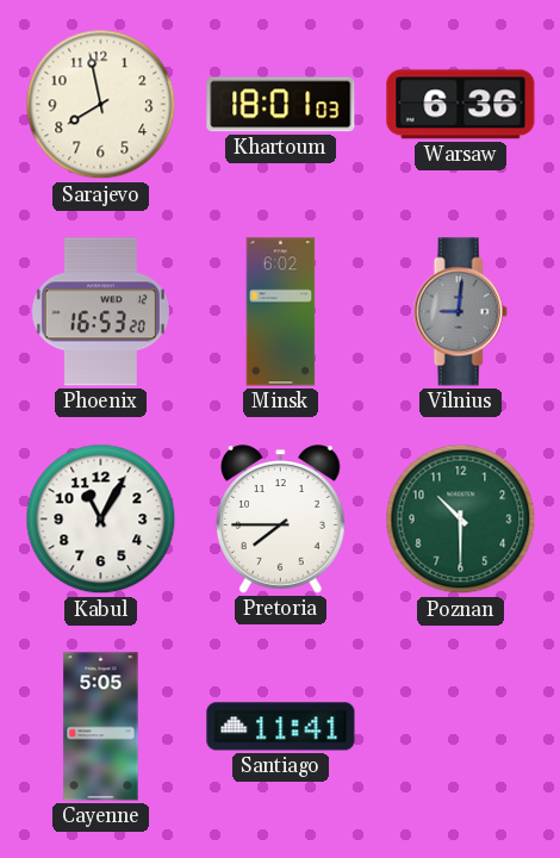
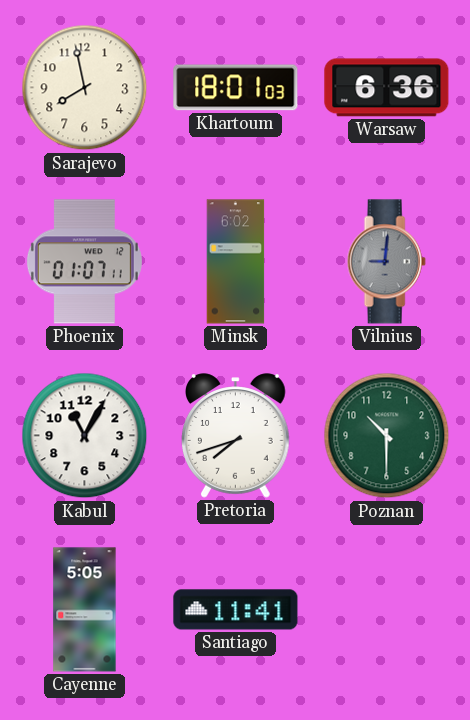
Phoenix: 16:53 -> 01:07 (84, 262)
Pretoria: 7:45 -> 7:42 (236, 436)
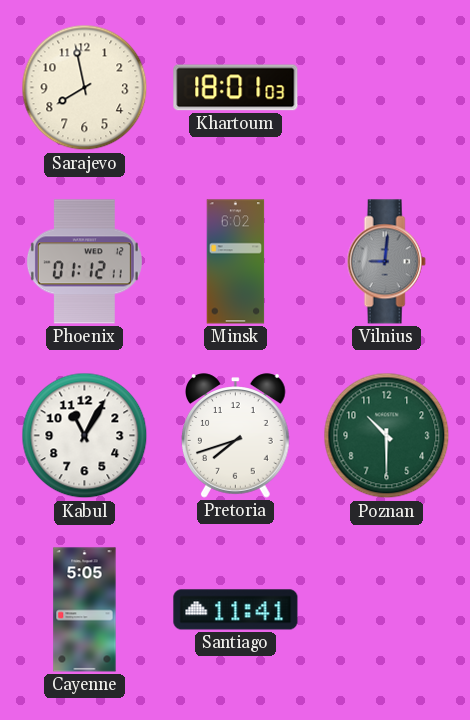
Warsaw: 6:36 -> none (387, 88)
Phoenix: 01:07 -> 01:12 (84, 262)
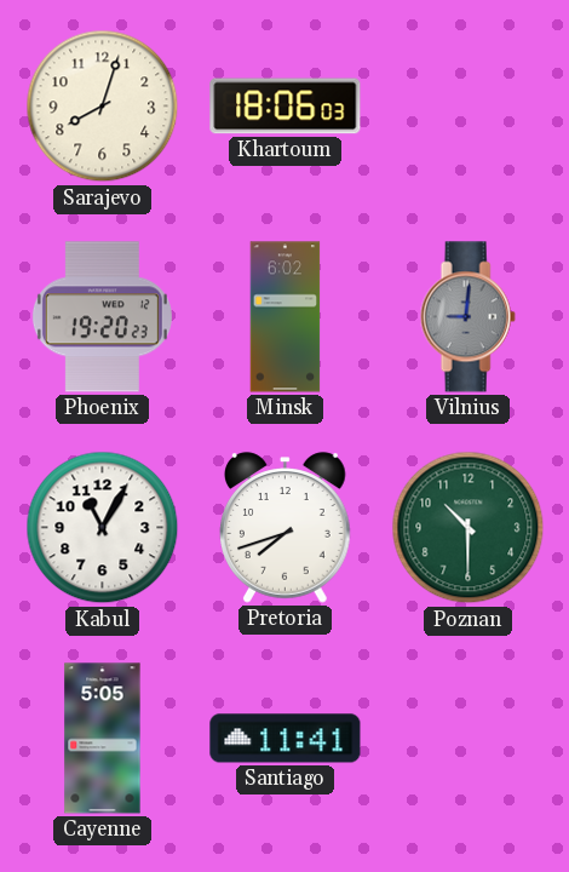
Sarajevo: 7:58 -> 8:03 (103, 107)
Khartoum: 18:01 -> 18:06 (286, 107)
Phoenix: 01:12 -> 19:20 (102, 317)
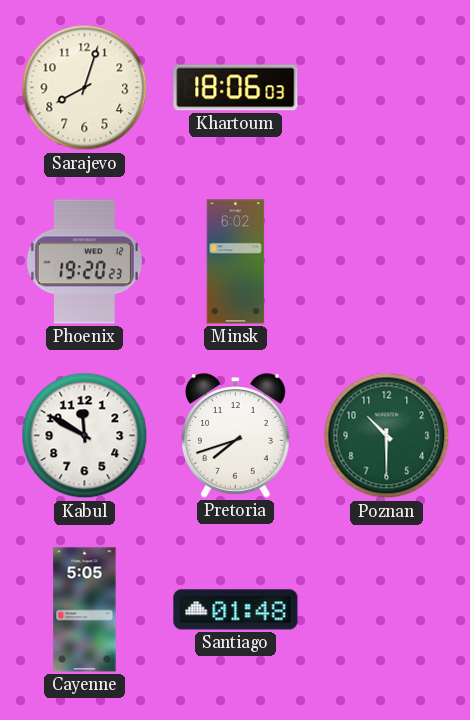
Vilnius: 9:01 -> none (467, 317)
Kabul: 11:05 -> 11:50 (85, 436)
Santiago: 11:41 -> 01:48 (236, 610)
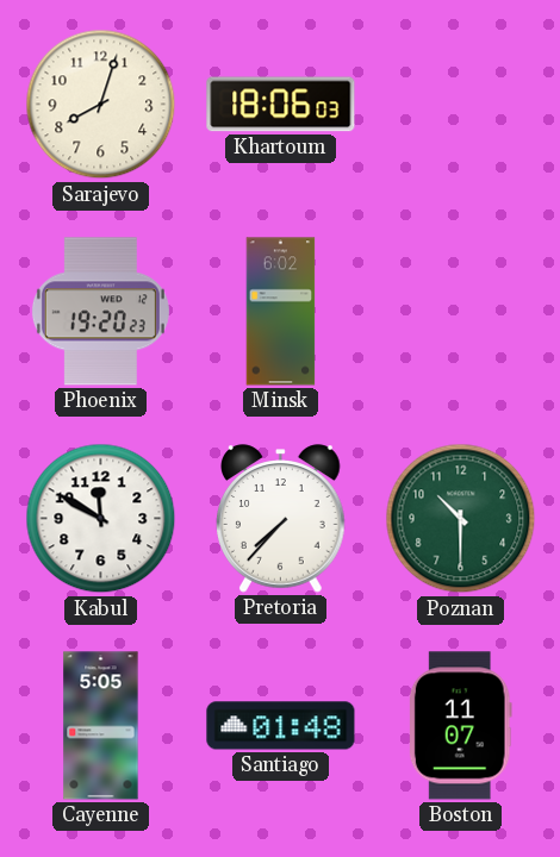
Pretoria: 7:42 -> 7:37 (281, 519)
Boston: none -> 11:07 (460, 726)
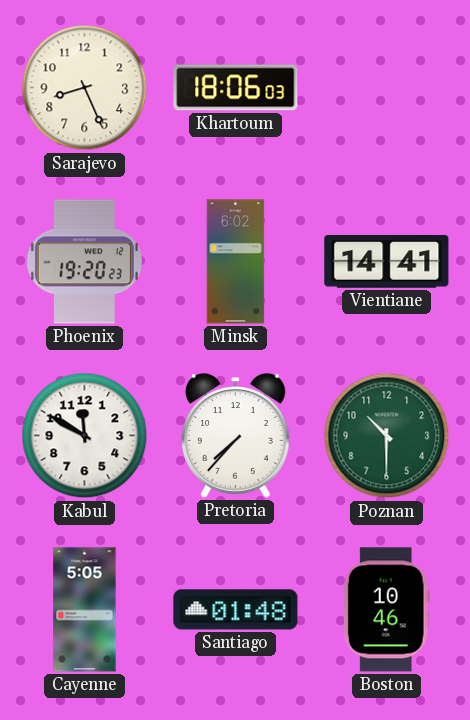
Sarajevo: 8:03 -> 8:26 (85, 88)
Vientiane: none -> 14:41 (387, 262)
Boston: 11:07 -> 10:46 (386, 610)
